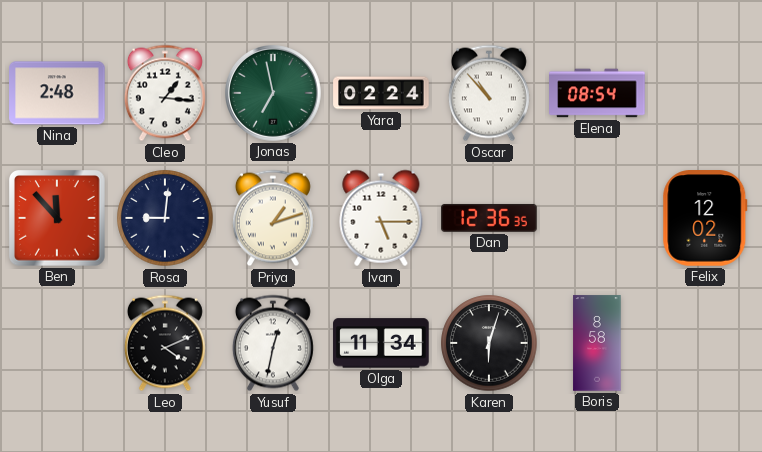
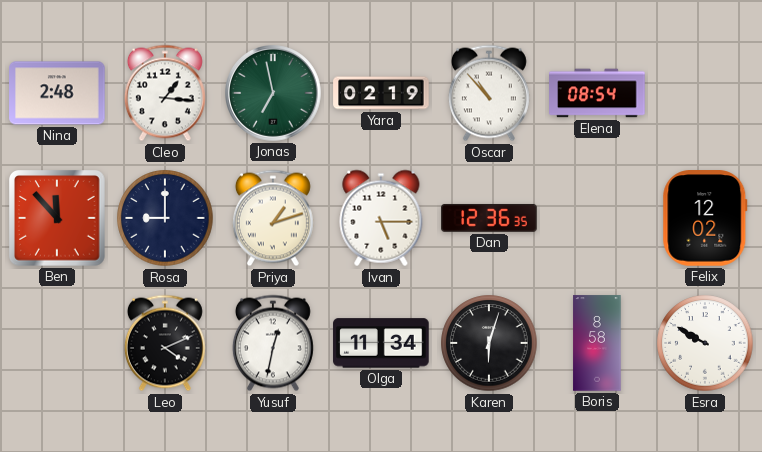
Yara: 02:24 -> 02:19 (381, 93)
Rosa: 9:01 -> 9:00 (165, 218)
Esra: none -> 9:50 (705, 343)
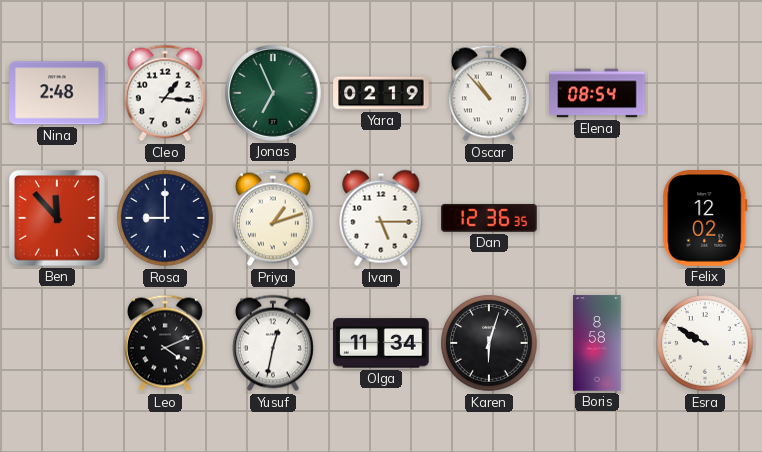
Jonas: 6:58 -> 6:56 (274, 94)
